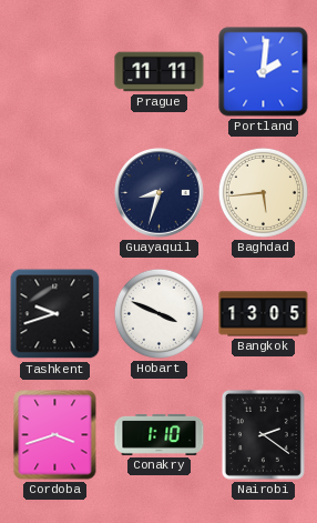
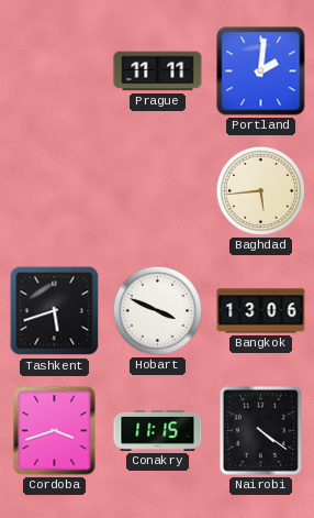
Guayaquil: 8:33 -> none (160, 193)
Tashkent: 9:42 -> 5:42 (55, 311)
Bangkok: 13:05 -> 13:06 (261, 311)
Conakry: 1:10 -> 11:15 (158, 430)
Nairobi: 2:21 -> 4:21 (260, 430)
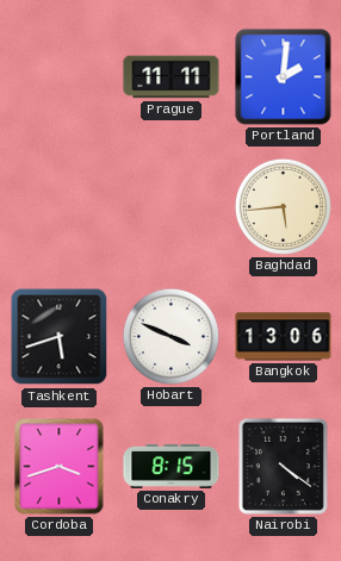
Conakry: 11:15 -> 8:15 (172, 466)
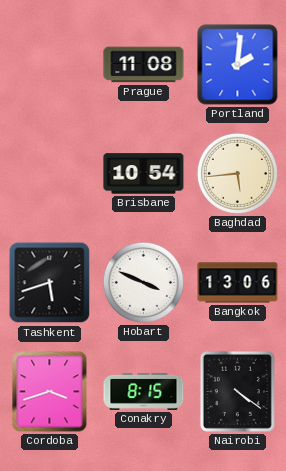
Prague: 11:11 -> 11:08 (144, 65)
Brisbane: none -> 10:54 (144, 174)
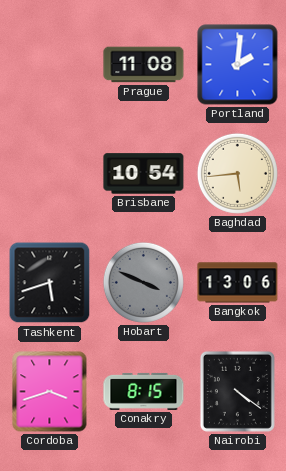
Hobart dial: white -> grey (143, 282)
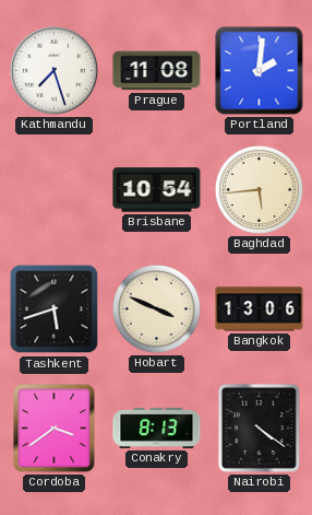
Kathmandu: none -> 7:27 (55, 71)
Hobart dial: grey -> cream (156, 308)
Cordoba: 3:42 -> 3:39 (55, 429)
Conakry: 8:15 -> 8:13 (157, 428)
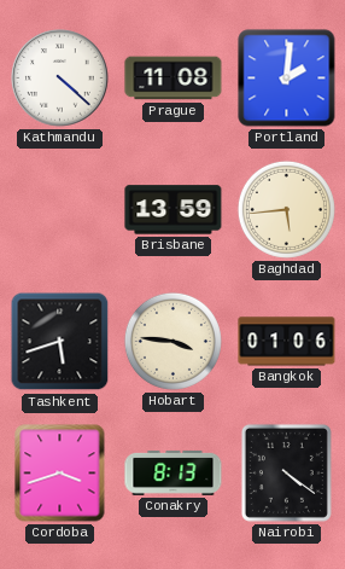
Kathmandu: 7:27 -> 4:22 (60, 79)
Brisbane: 10:54 -> 13:59 (174, 210)
Hobart: 3:49 -> 3:46 (172, 341)
Bangkok: 13:06 -> 01:06 (287, 342)
Cordoba: 3:39 -> 3:42 (60, 474)
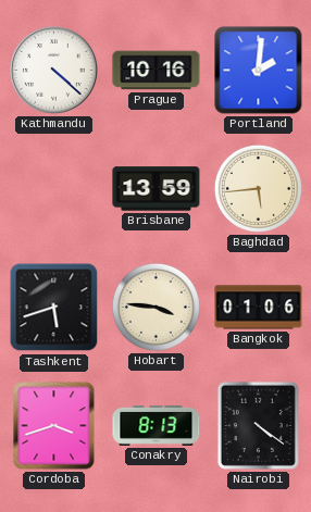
Prague: 11:08 -> 10:16 (157, 71)
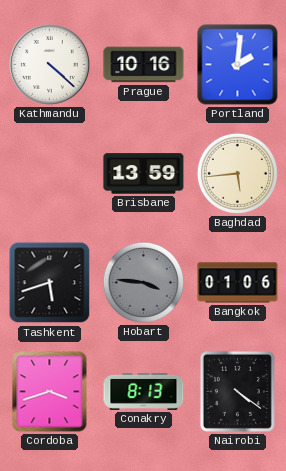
Hobart dial: cream -> grey (143, 282)
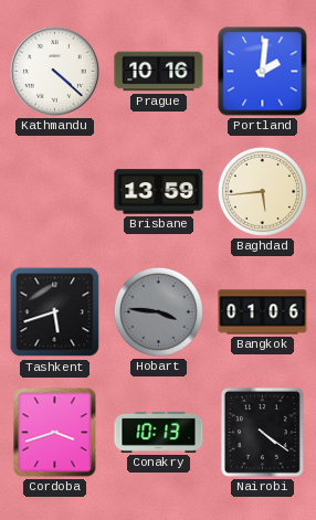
Conakry: 8:13 -> 10:13 (159, 432)
